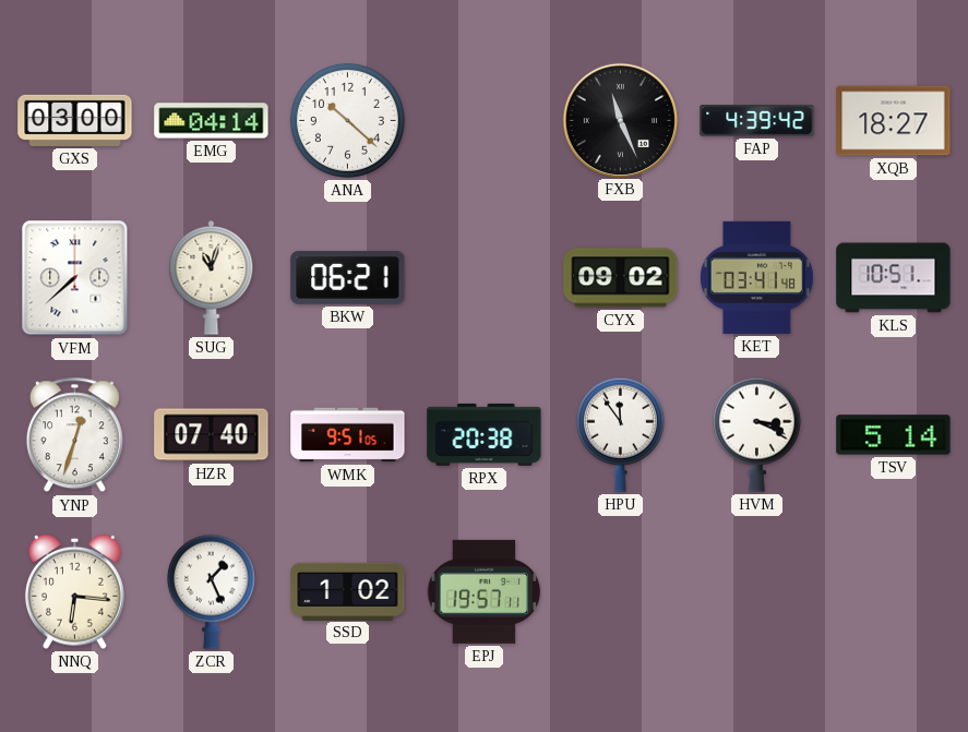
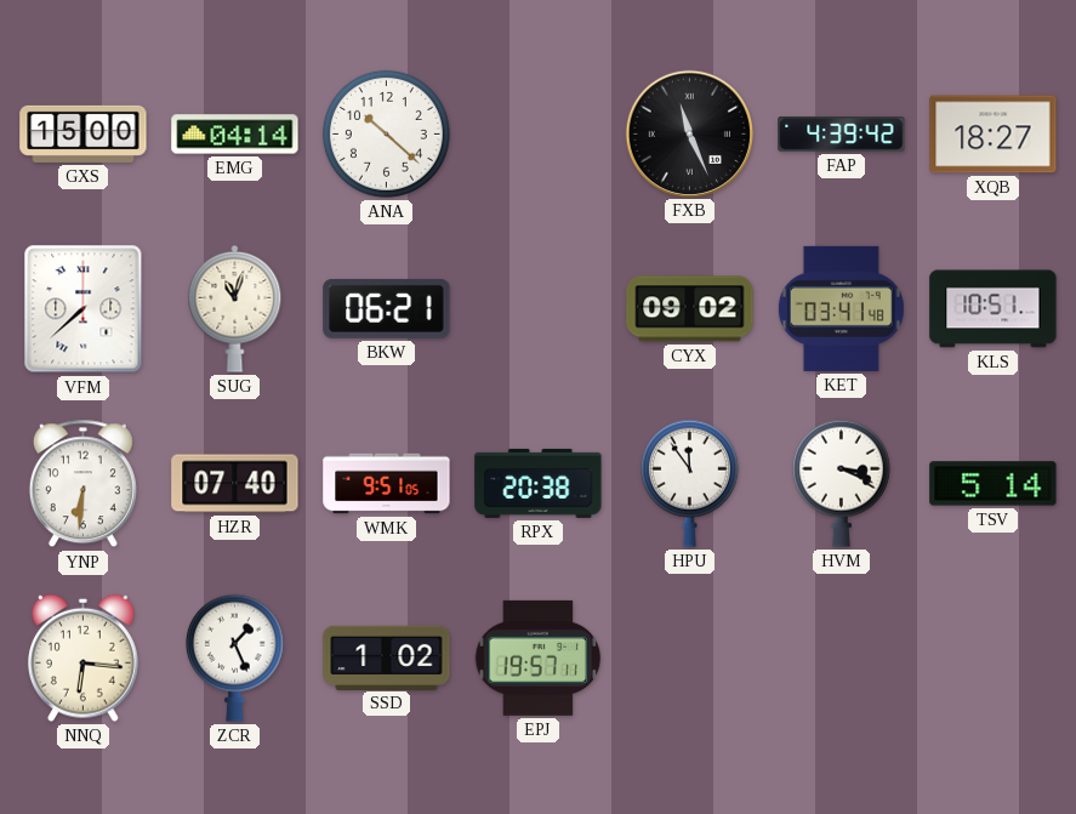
GXS: 03:00 -> 15:00 (84, 133)
YNP: 12:33 -> 6:31 (82, 484)
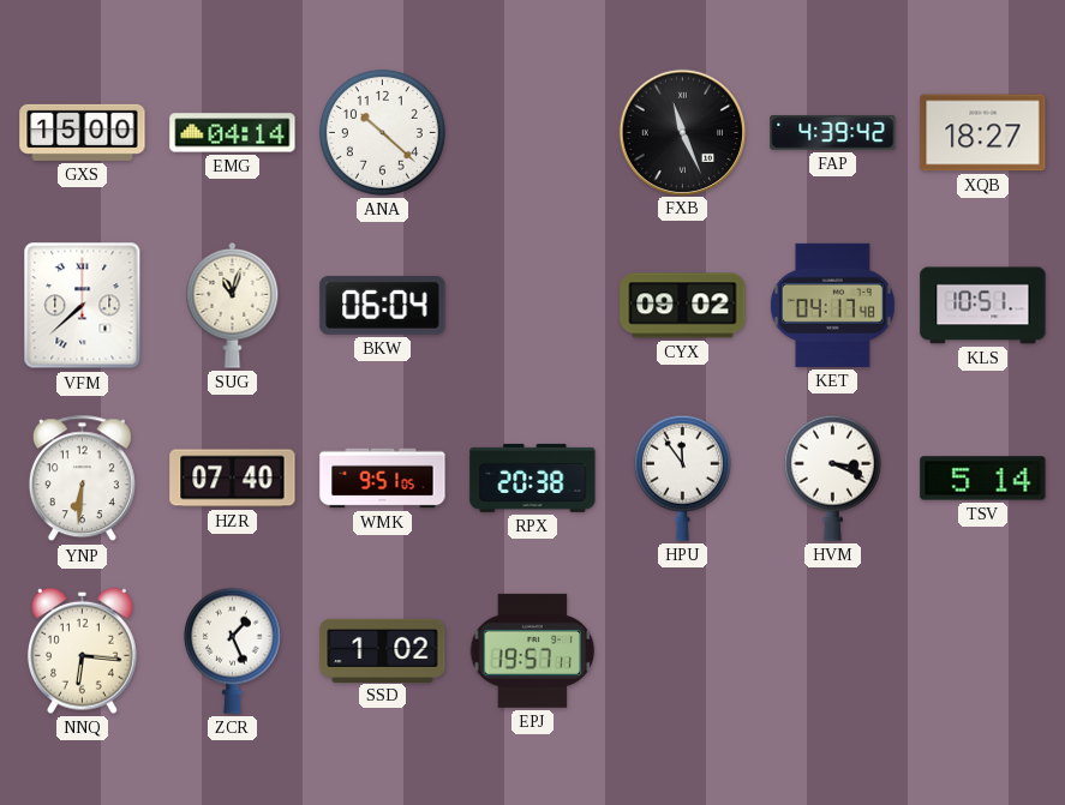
BKW: 06:21 -> 06:04 (383, 305)
KET: 03:41 -> 04:17 (832, 305)
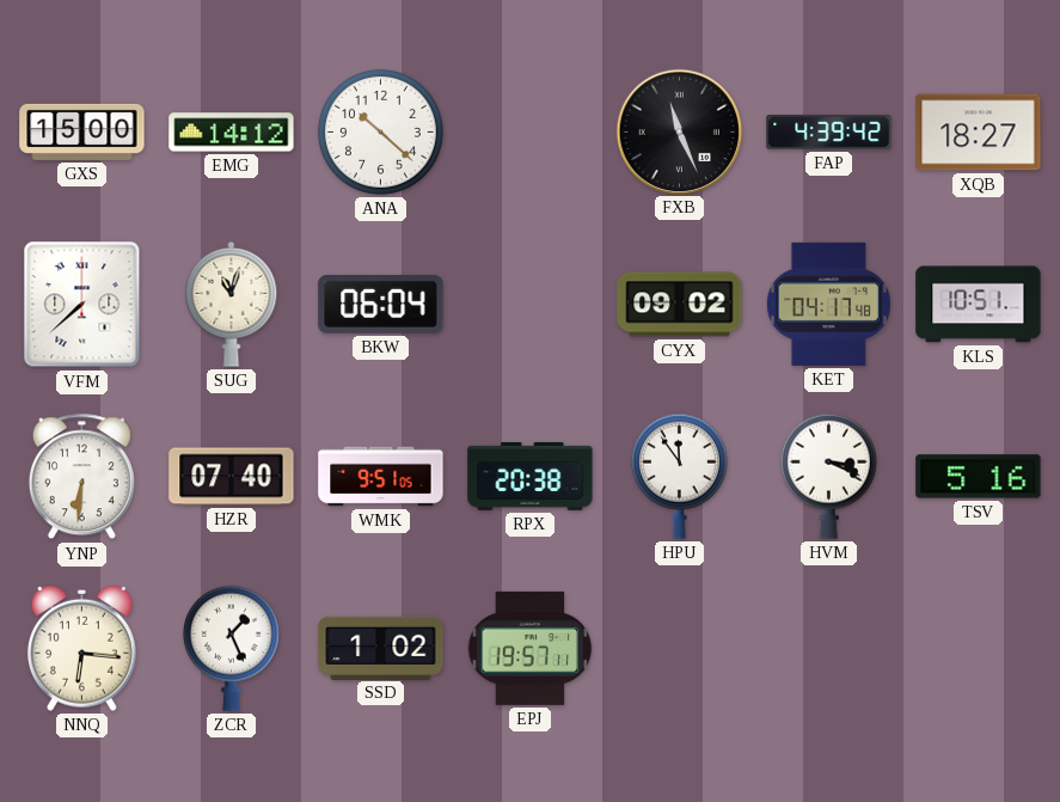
EMG: 04:14 -> 14:12 (232, 133)
TSV: 5:14 -> 5:16 (979, 477)
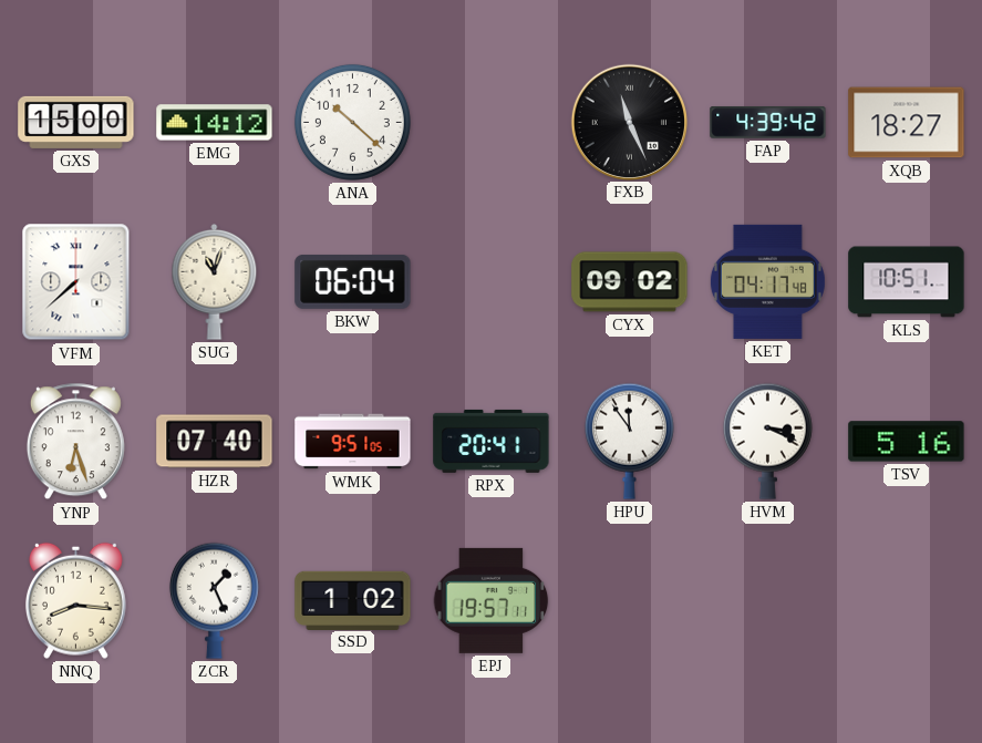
YNP: 6:31 -> 6:27 (75, 442)
RPX: 20:38 -> 20:41 (492, 441)
NNQ: 6:16 -> 8:16 (75, 600)
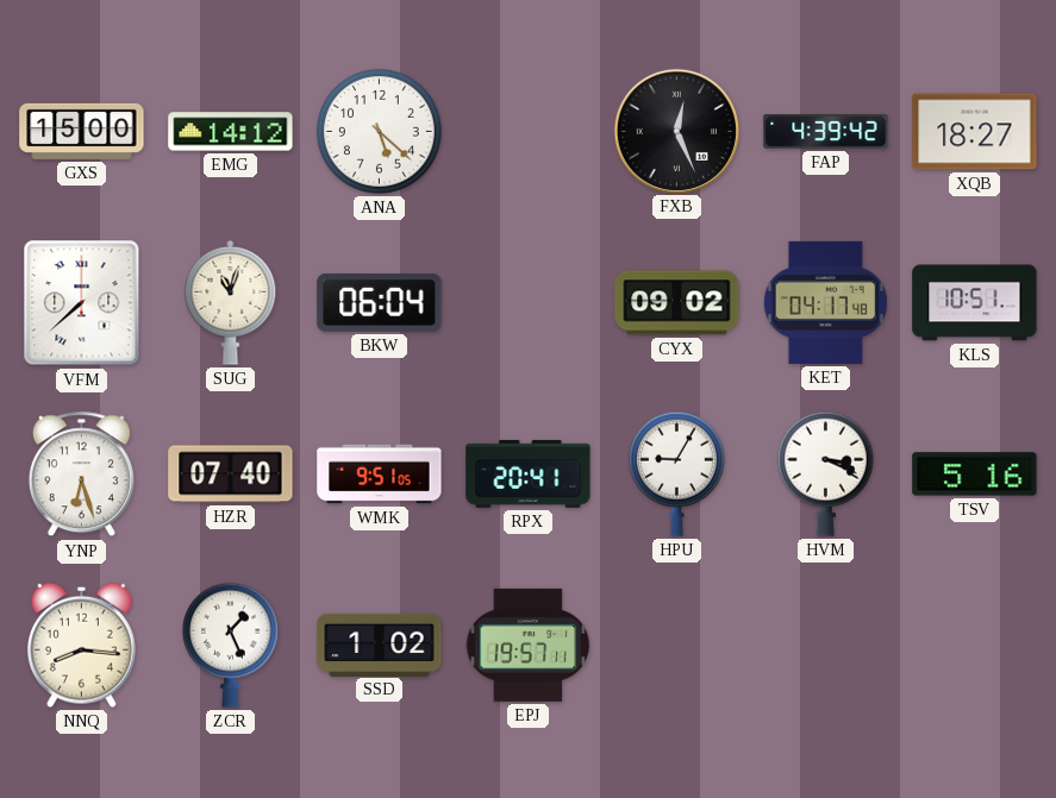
ANA: 10:22 -> 5:22 (379, 131)
FXB: 11:26 -> 12:26 (676, 131)
HPU: 11:54 -> 9:05 (676, 473)
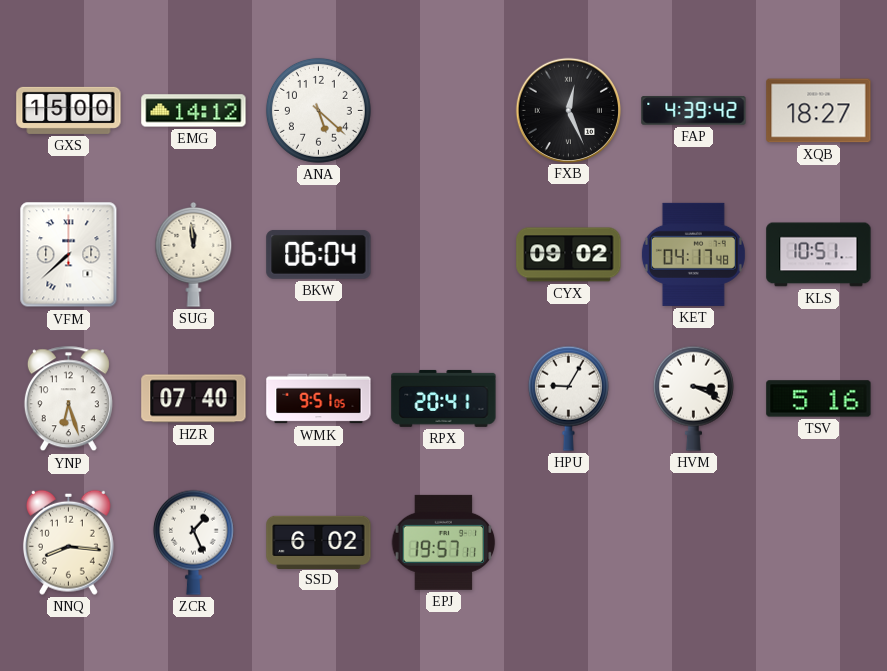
SUG: 11:03 -> 11:59 (194, 254)
SSD: 1:02 -> 6:02 (319, 542)
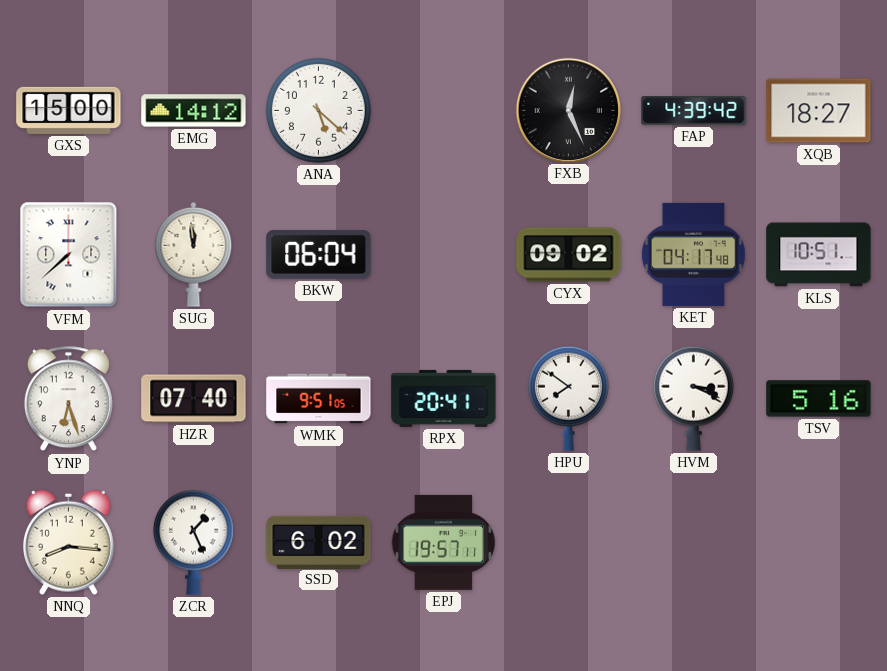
HPU: 9:05 -> 7:51 (568, 398)
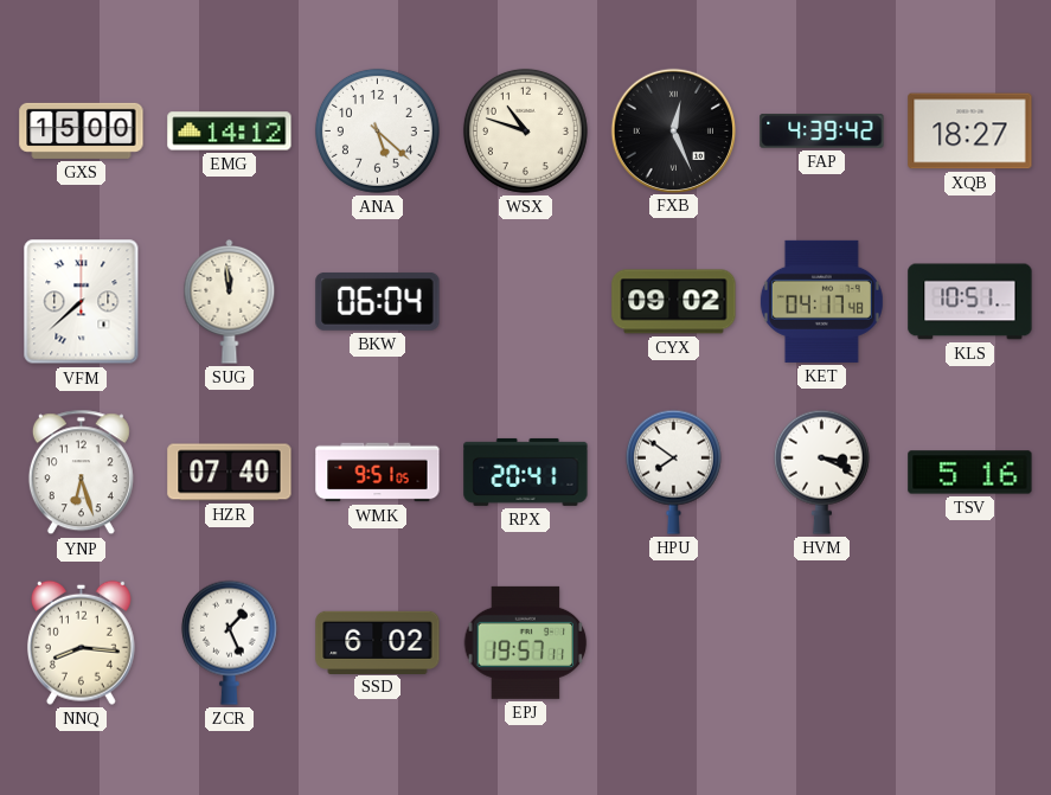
WSX: none -> 10:48 (525, 130)
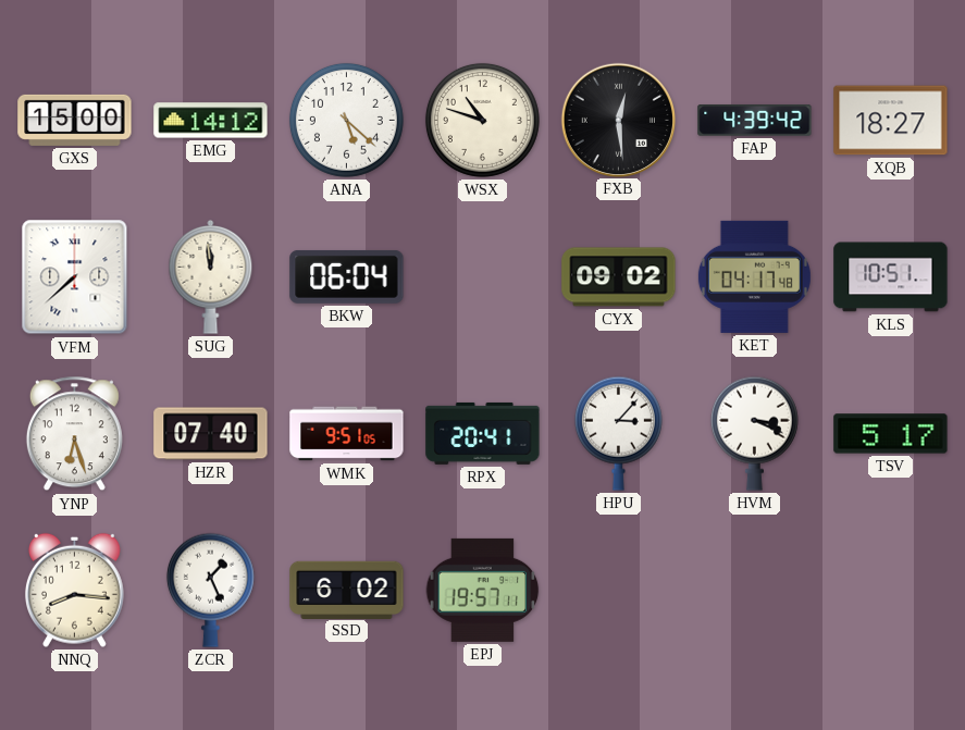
FXB: 12:26 -> 12:29 (618, 120)
HPU: 7:51 -> 3:07 (618, 433)
TSV: 5:16 -> 5:17 (891, 434)
